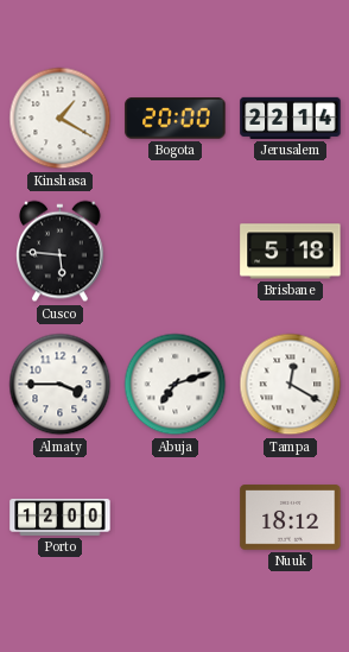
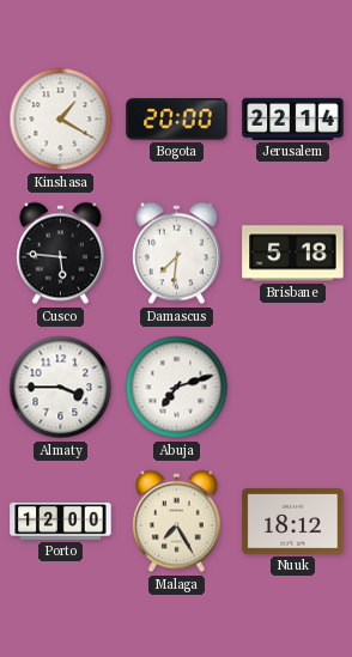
Damascus: none -> 7:31 (177, 254)
Tampa: 12:20 -> none (291, 385)
Malaga: none -> 7:25 (177, 522)
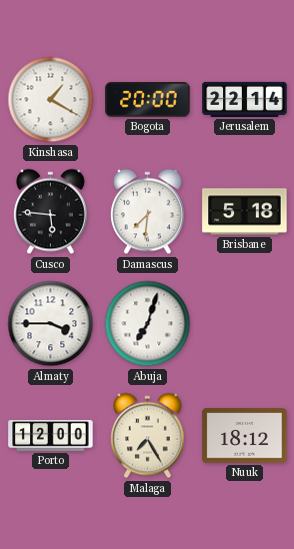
Abuja: 7:12 -> 7:03 (148, 324)
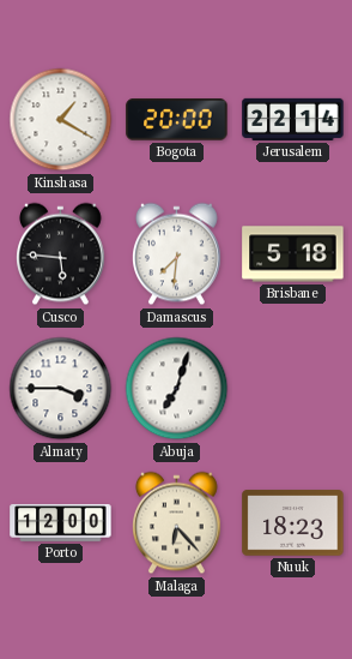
Malaga: 7:25 -> 6:23 (177, 523)
Nuuk: 18:12 -> 18:23 (293, 523)
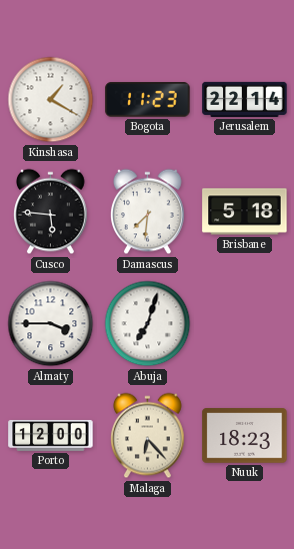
Bogota: 20:00 -> 11:23 (148, 100)
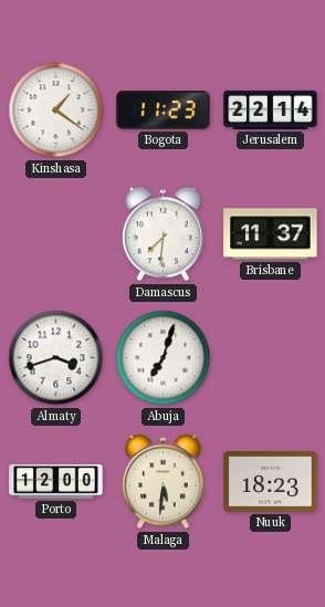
Kinshasa: 1:20 -> 1:21 (56, 111)
Cusco: 5:46 -> none (51, 212)
Brisbane: 5:18 -> 11:37 (271, 234)
Almaty: 3:45 -> 3:42 (56, 358)
Malaga: 6:23 -> 5:31 (164, 482)
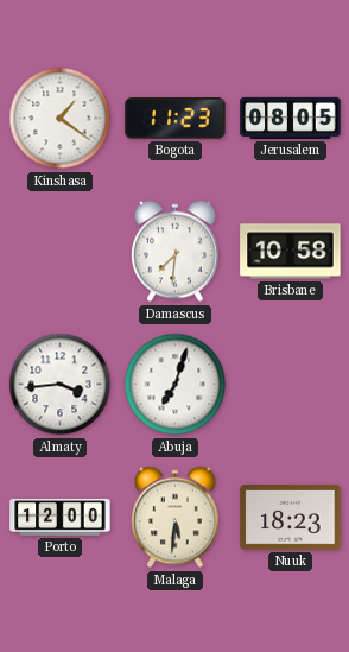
Jerusalem: 22:14 -> 08:05 (291, 118)
Brisbane: 11:37 -> 10:58 (291, 252)
Almaty: 3:42 -> 3:44 (61, 385)
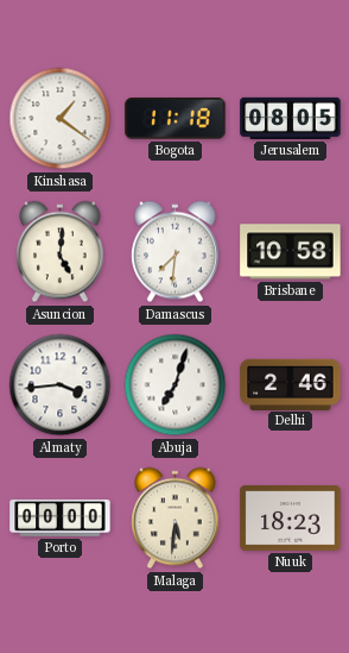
Bogota: 11:23 -> 11:18 (176, 119)
Asuncion: none -> 5:01 (61, 252)
Delhi: none -> 2:46 (291, 384)
Porto: 12:00 -> 00:00 (61, 517)
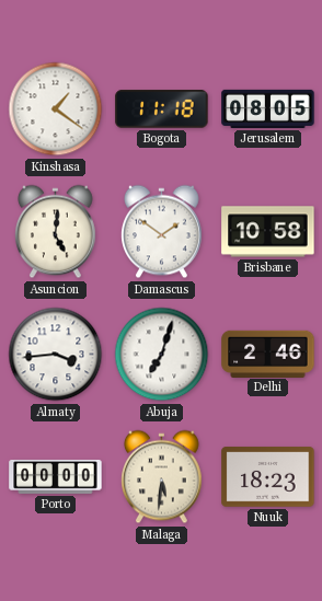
Damascus: 7:31 -> 1:51 (162, 232)
